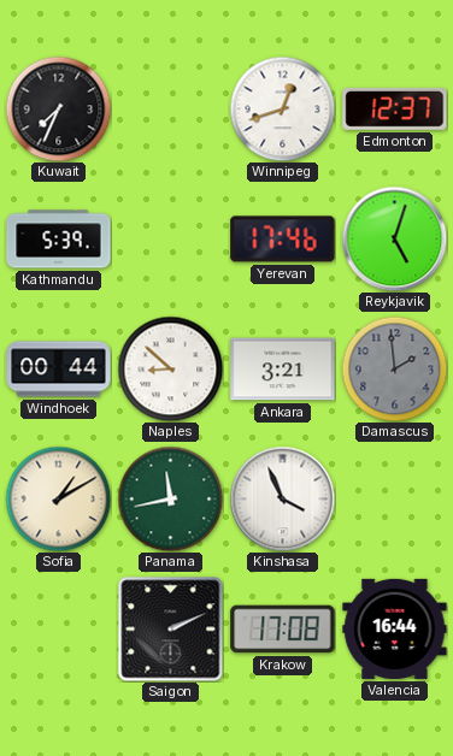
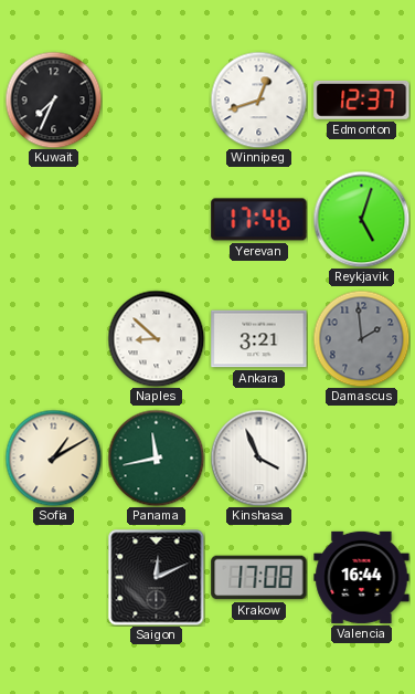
Kathmandu: 5:39 -> none (59, 240)
Windhoek: 00:44 -> none (59, 370)
Saigon: 2:11 -> 12:11 (156, 577)
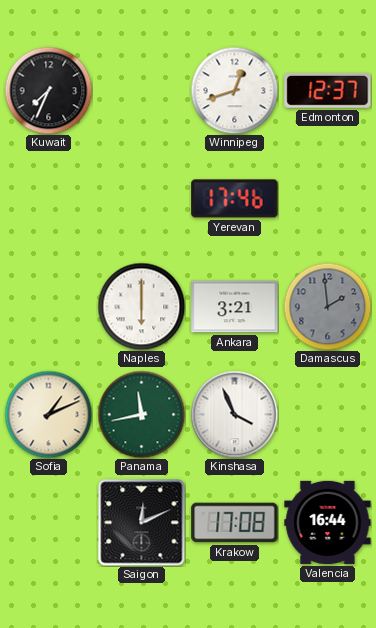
Reykjavik: 5:03 -> none (361, 219)
Naples: 8:52 -> 6:00 (141, 306)
Sofia: 1:10 -> 1:11 (48, 414)
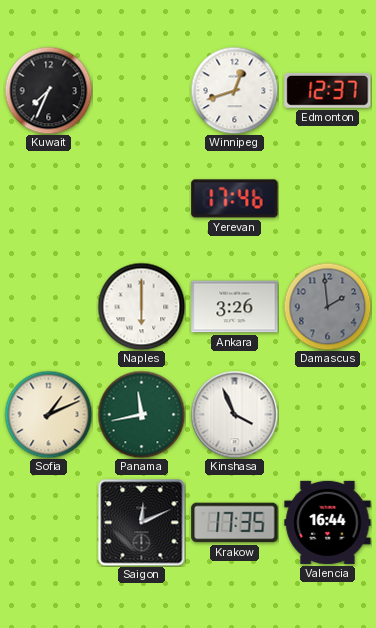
Ankara: 3:21 -> 3:26 (235, 307)
Krakow: 17:08 -> 17:35 (235, 523)
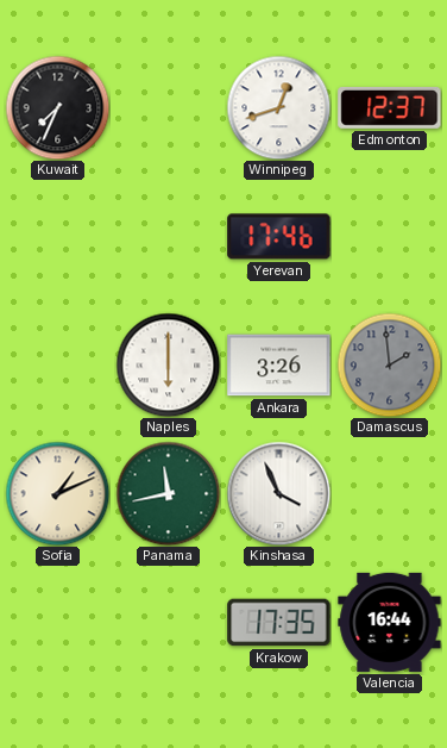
Saigon: 12:11 -> none (141, 522)
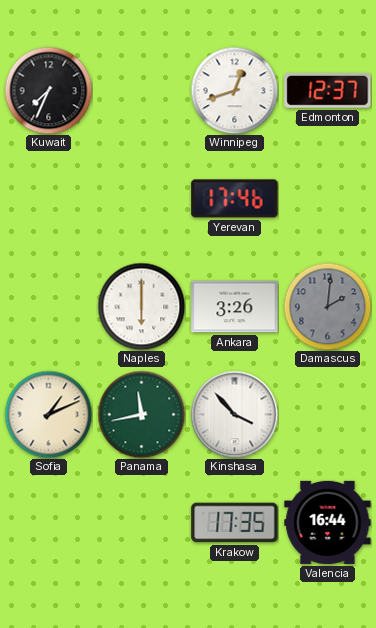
Damascus: 1:59 -> 2:01 (327, 306)
Kinshasa: 3:56 -> 3:53 (234, 414)
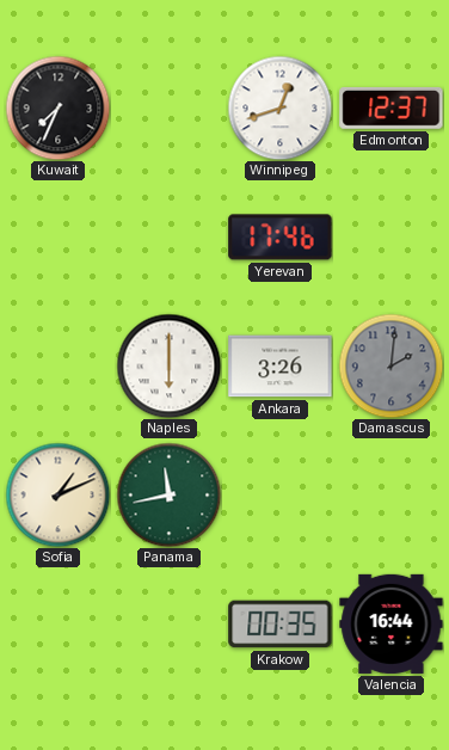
Kinshasa: 3:53 -> none (234, 414)
Krakow: 17:35 -> 00:35 (281, 625)
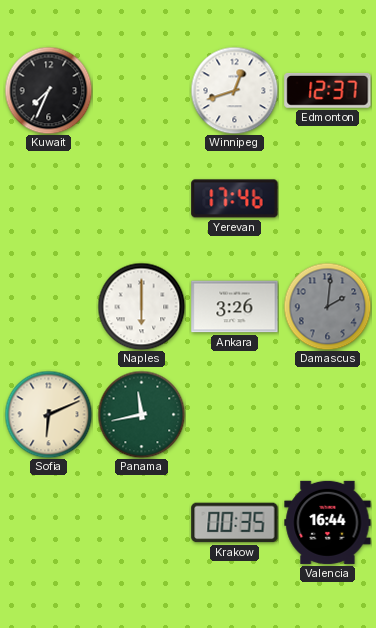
Sofia: 1:11 -> 6:11 (48, 414)
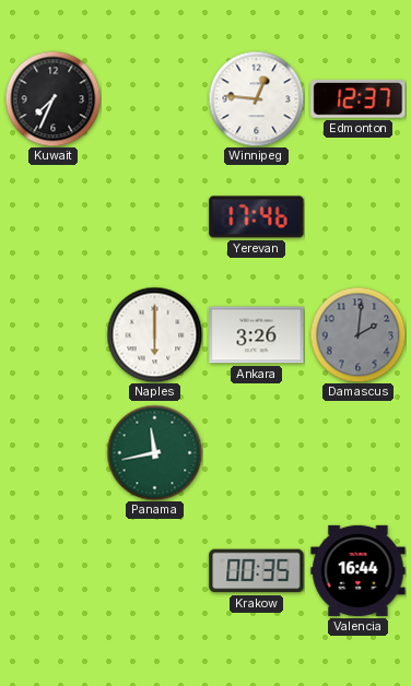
Winnipeg: 12:42 -> 12:46 (256, 98)
Sofia: 6:11 -> none (48, 414)
